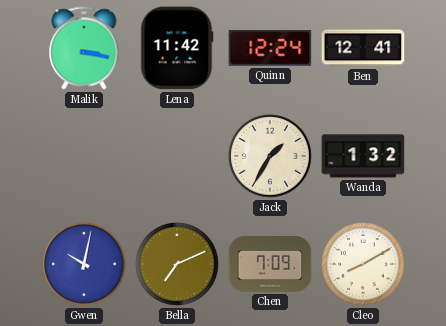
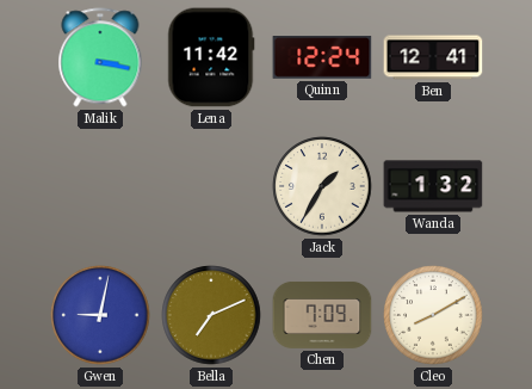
Gwen: 10:02 -> 9:02 (100, 315)
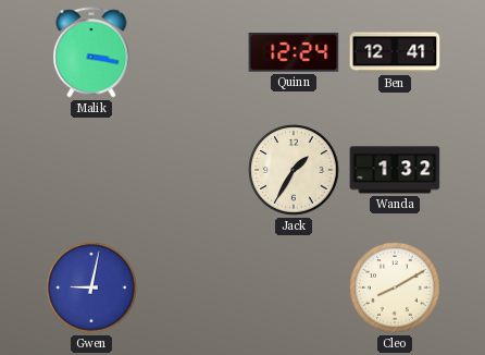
Lena: 11:42 -> none (211, 57)
Bella: 7:11 -> none (211, 315)
Chen: 7:09 -> none (322, 315)
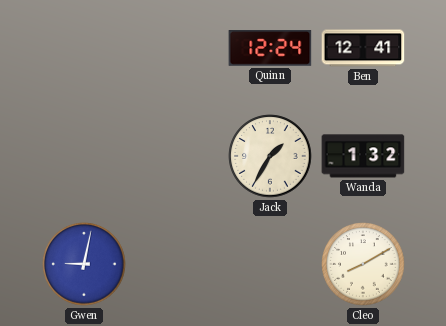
Malik: 3:17 -> none (91, 52)
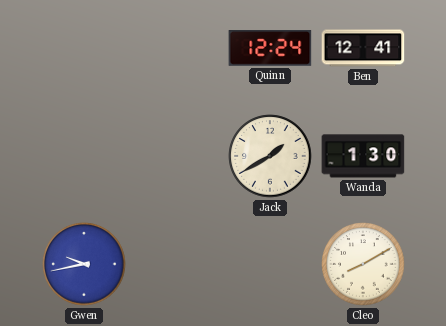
Jack: 1:35 -> 1:40 (270, 156)
Wanda: 1:32 -> 1:30 (363, 156)
Gwen: 9:02 -> 9:43 (84, 264)
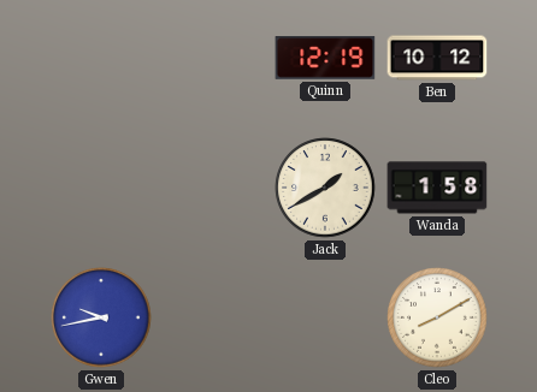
Quinn: 12:24 -> 12:19 (325, 58)
Ben: 12:41 -> 10:12 (437, 58)
Wanda: 1:30 -> 1:58 (437, 188)
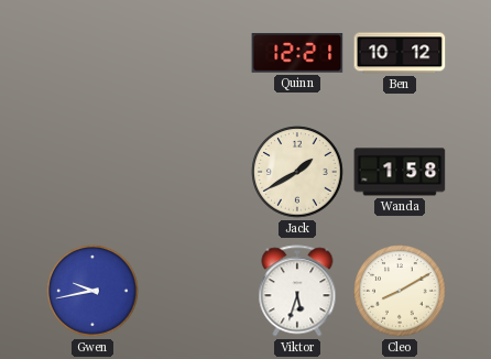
Quinn: 12:19 -> 12:21 (297, 53)
Viktor: none -> 5:33 (297, 291)
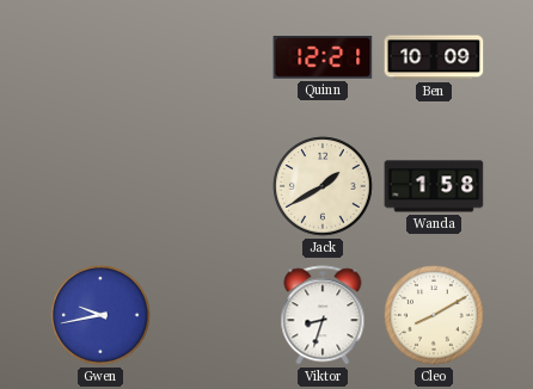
Ben: 10:12 -> 10:09 (434, 57)
Viktor: 5:33 -> 8:33 (323, 315)
